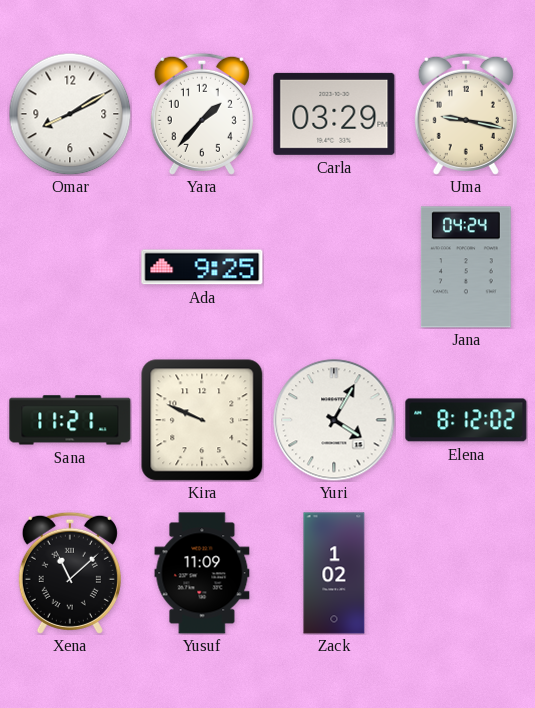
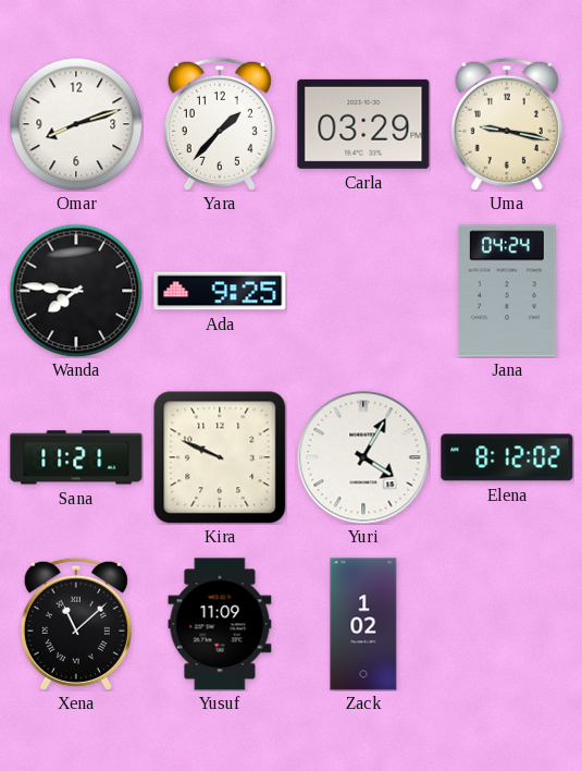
Omar: 8:10 -> 8:12 (76, 124)
Wanda: none -> 7:46 (76, 291)
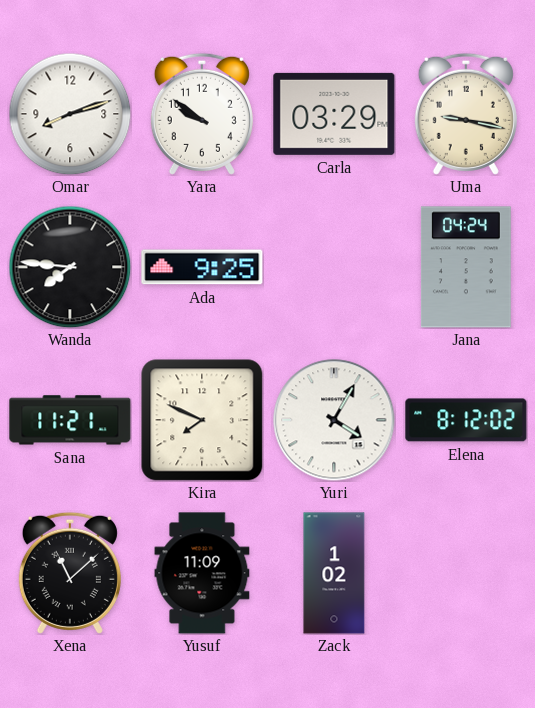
Yara: 1:37 -> 9:51 (202, 114)
Kira: 9:49 -> 7:49 (202, 420)
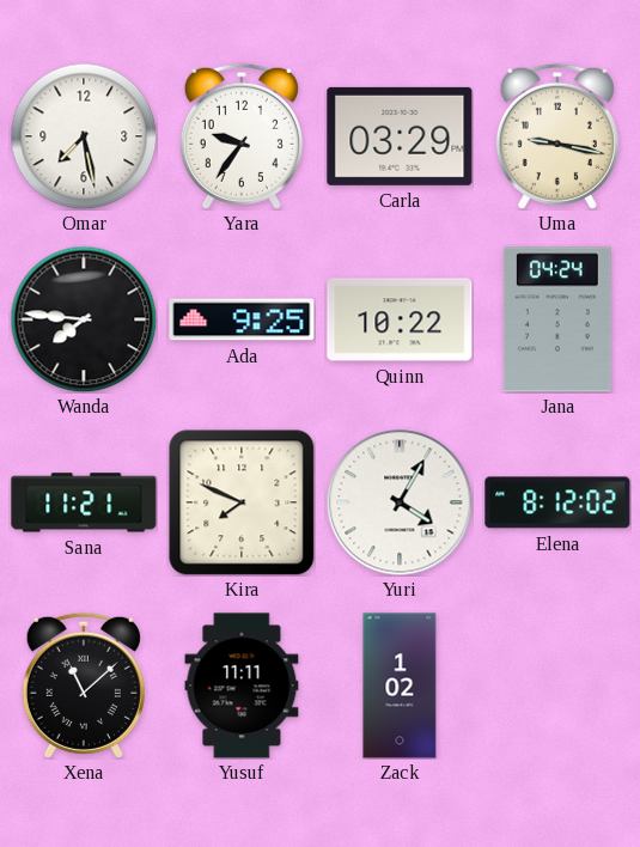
Omar: 8:12 -> 7:28 (84, 136)
Yara: 9:51 -> 9:36 (242, 136)
Quinn: none -> 10:22 (400, 319)
Yusuf: 11:09 -> 11:11 (242, 685)
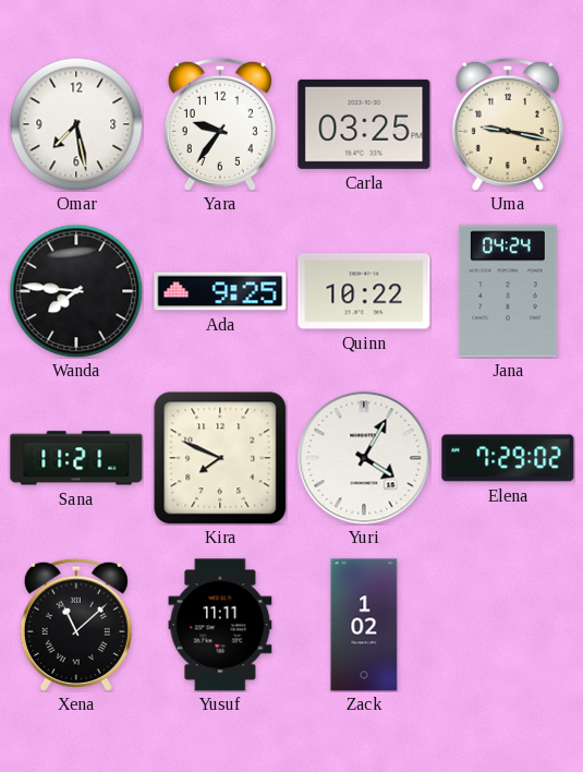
Carla: 03:29 -> 03:25 (364, 124)
Elena: 8:12 -> 7:29 (508, 458)
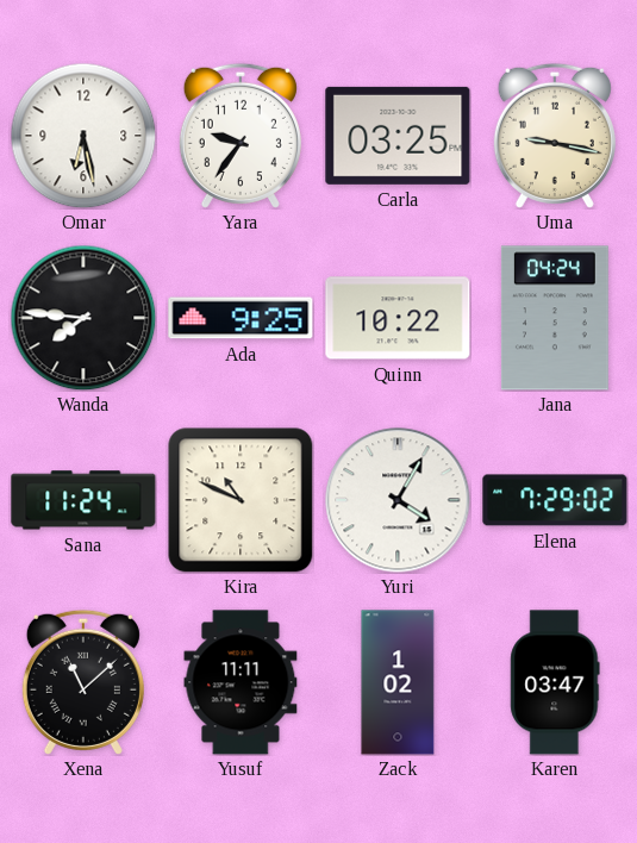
Omar: 7:28 -> 6:28 (83, 136)
Sana: 11:21 -> 11:24 (83, 500)
Kira: 7:49 -> 10:49 (241, 500)
Karen: none -> 03:47 (555, 682)
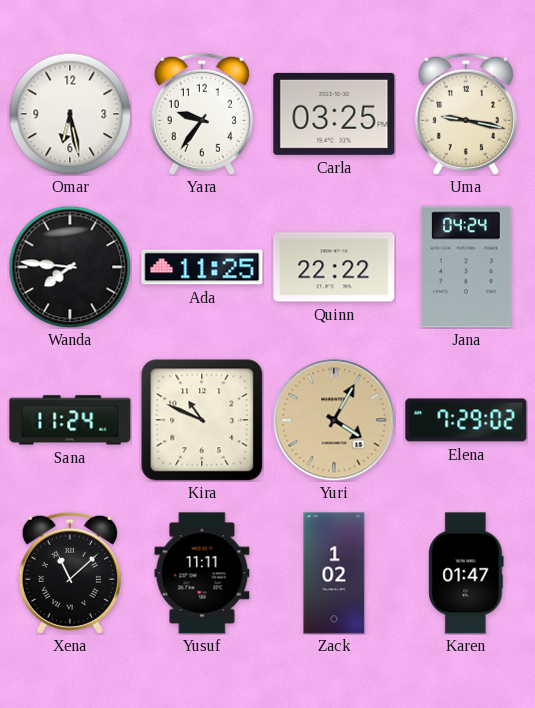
Ada: 9:25 -> 11:25 (202, 267)
Quinn: 10:22 -> 22:22 (334, 267)
Yuri dial: white -> champagne (334, 420)
Karen: 03:47 -> 01:47 (466, 573)
